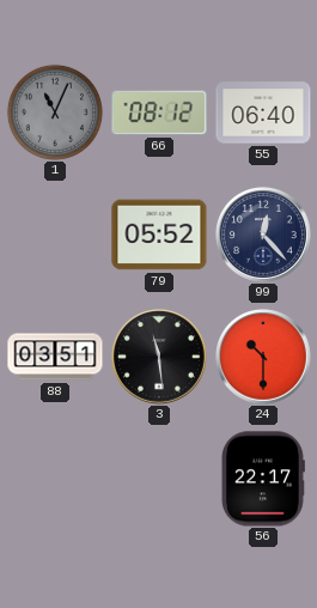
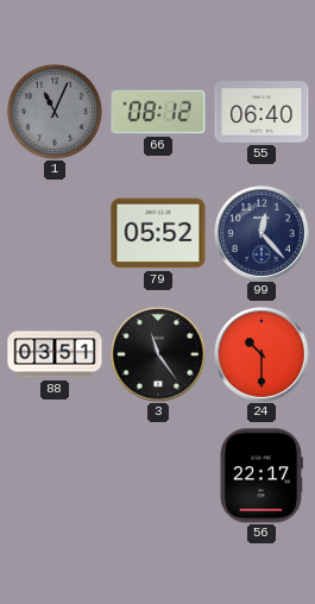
3: 11:29 -> 11:24 (159, 356)
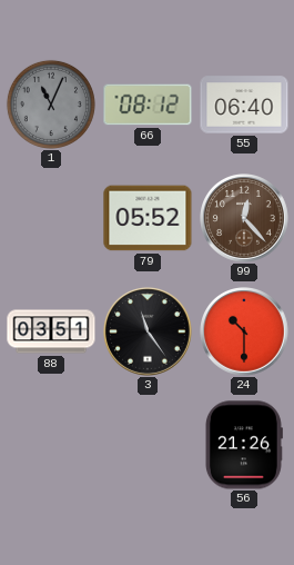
99 dial: navy -> brown (245, 219)
56: 22:17 -> 21:26 (243, 445)
